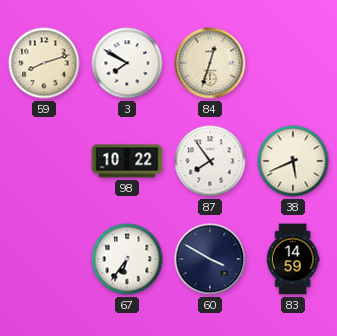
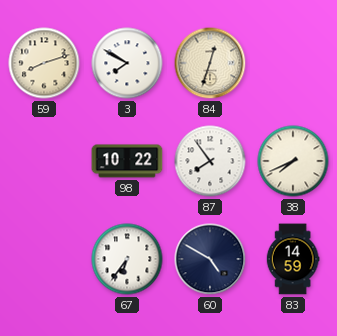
38: 5:41 -> 7:41 (293, 161)
60: 3:50 -> 4:50 (210, 259)
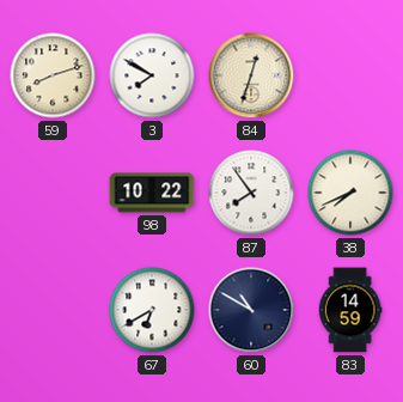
67: 6:36 -> 6:40 (152, 310)
60: 4:50 -> 10:50 (251, 310)
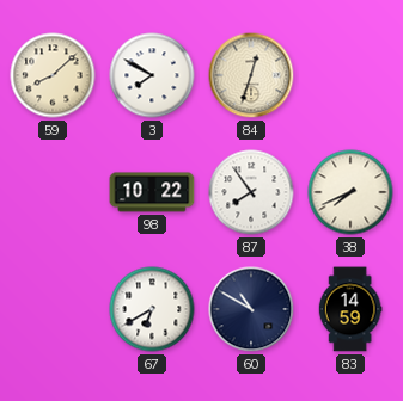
59: 8:12 -> 8:08 (53, 75)
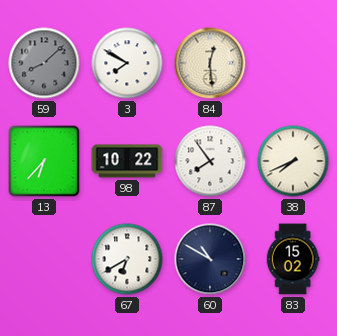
59 dial: cream -> grey (44, 63)
84: 12:33 -> 12:29 (210, 63)
13: none -> 6:37 (44, 161)
83: 14:59 -> 15:02 (293, 259)
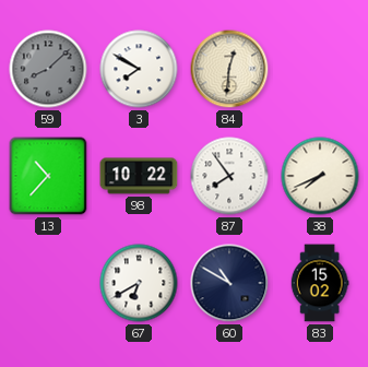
84: 12:29 -> 12:31 (229, 69)
13: 6:37 -> 10:37 (48, 176)
